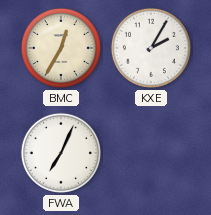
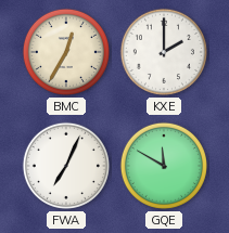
KXE: 2:05 -> 2:00 (164, 52)
GQE: none -> 11:50 (164, 166)
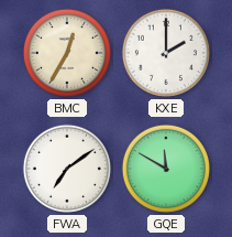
FWA: 7:04 -> 7:09 (67, 169)
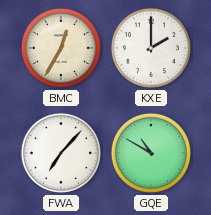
FWA: 7:09 -> 7:07 (61, 153)
GQE: 11:50 -> 10:50 (151, 153)
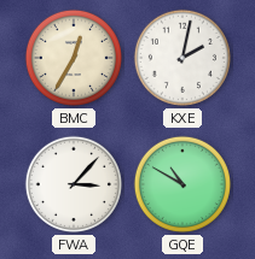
KXE: 2:00 -> 2:02 (182, 58)
FWA: 7:07 -> 3:07 (74, 184)
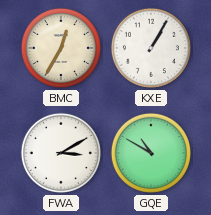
KXE: 2:02 -> 1:05 (151, 48)
FWA: 3:07 -> 3:10 (61, 153)
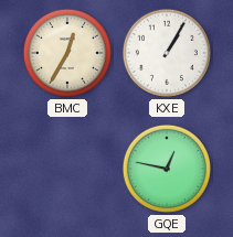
FWA: 3:10 -> none (61, 153)
GQE: 10:50 -> 12:47 (167, 169)
